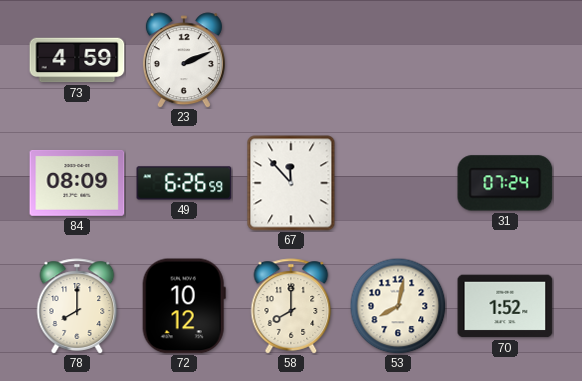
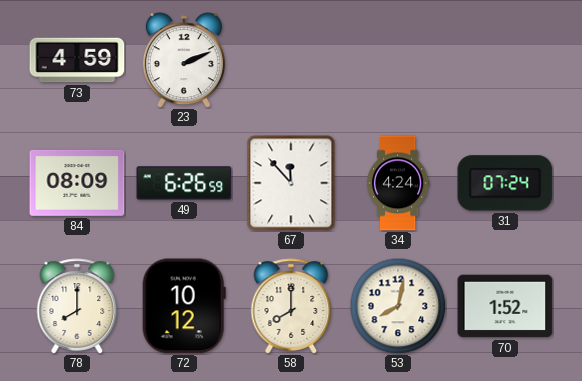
34: none -> 4:24 (398, 183)
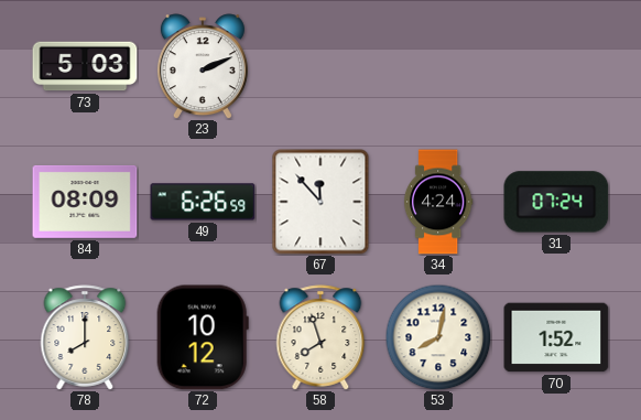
73: 4:59 -> 5:03 (85, 66)
58: 8:00 -> 7:57 (320, 337)
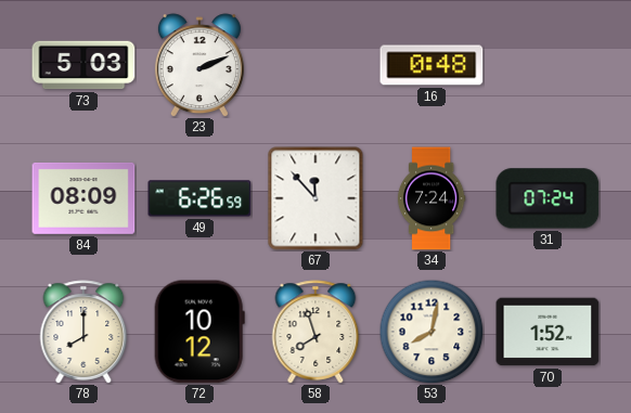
16: none -> 0:48 (432, 65)
34: 4:24 -> 7:24 (432, 198)
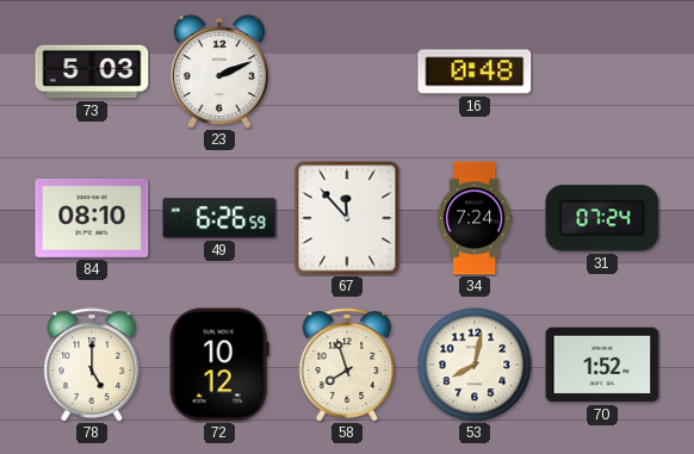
84: 08:09 -> 08:10 (92, 218)
78: 8:00 -> 5:00 (92, 365)
